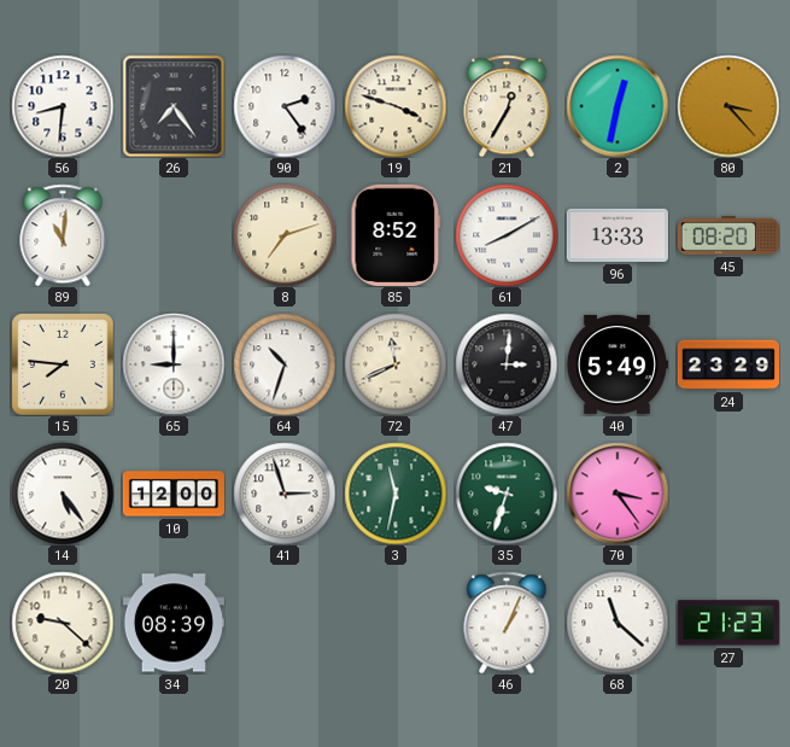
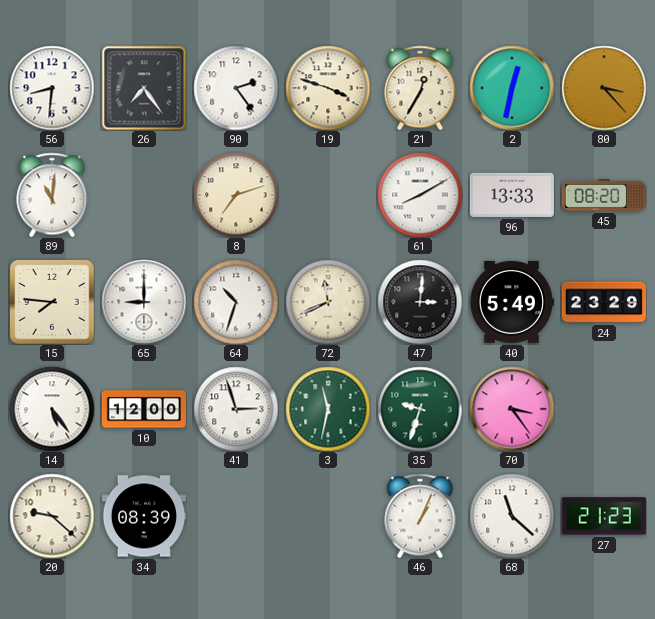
85: 8:52 -> none (396, 235)
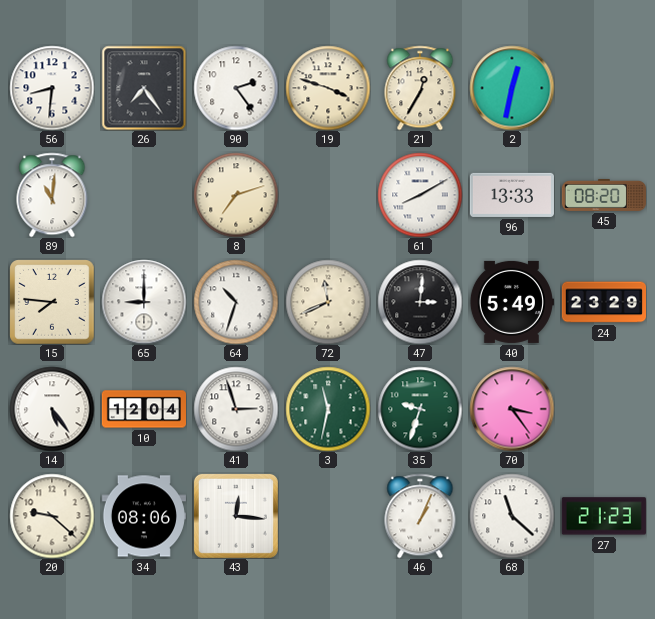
80: 3:23 -> none (604, 88)
10: 12:00 -> 12:04 (143, 409)
34: 08:39 -> 08:06 (144, 516)
43: none -> 12:16 (236, 516)
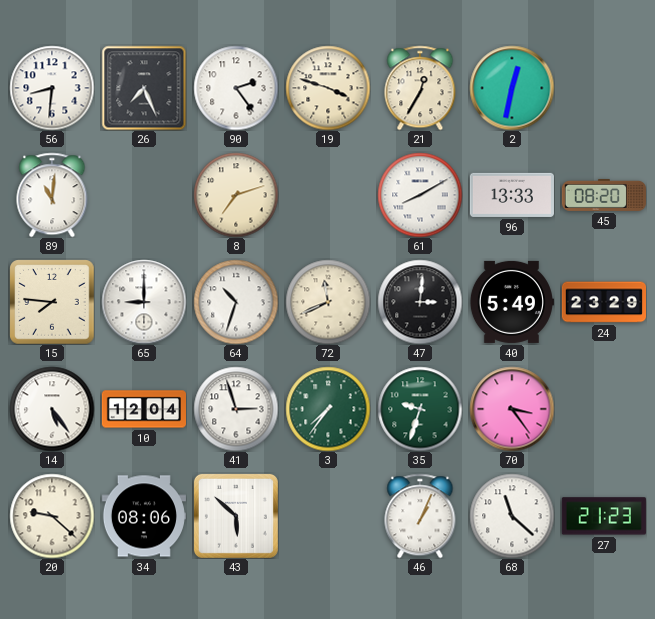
26: 7:24 -> 7:26 (144, 88)
3: 11:32 -> 7:36 (328, 409)
43: 12:16 -> 5:52 (236, 516)
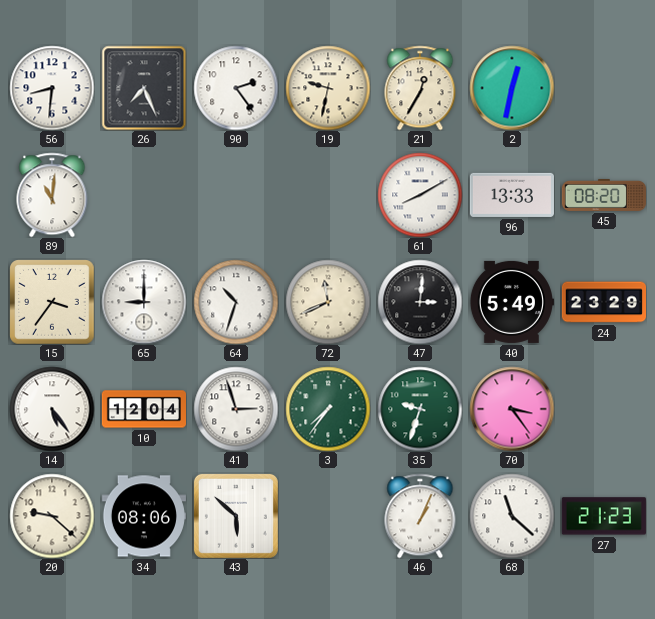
19: 3:48 -> 9:32 (328, 88)
8: 7:12 -> none (236, 195)
15: 7:46 -> 3:36 (52, 302)
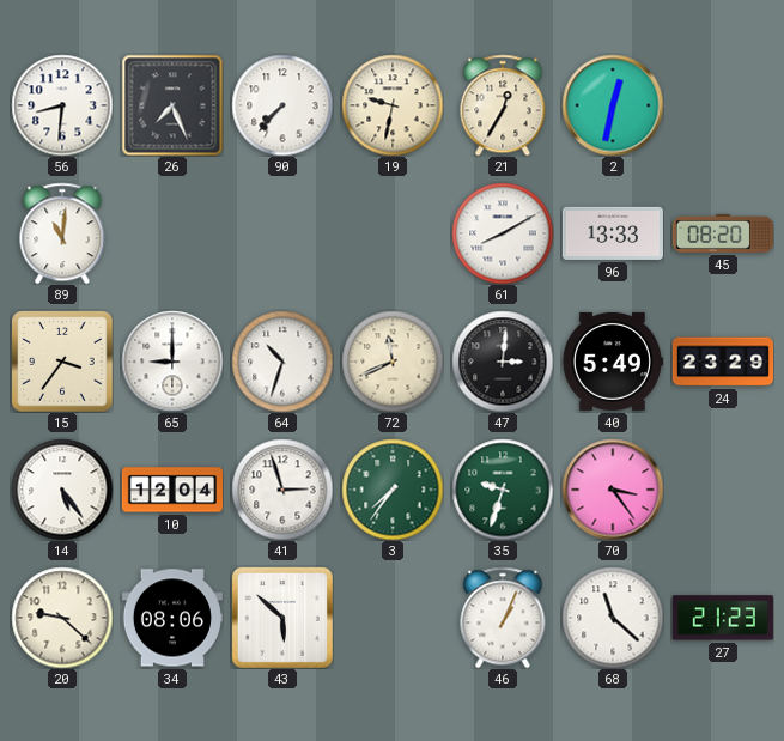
90: 2:24 -> 7:37 (282, 105)
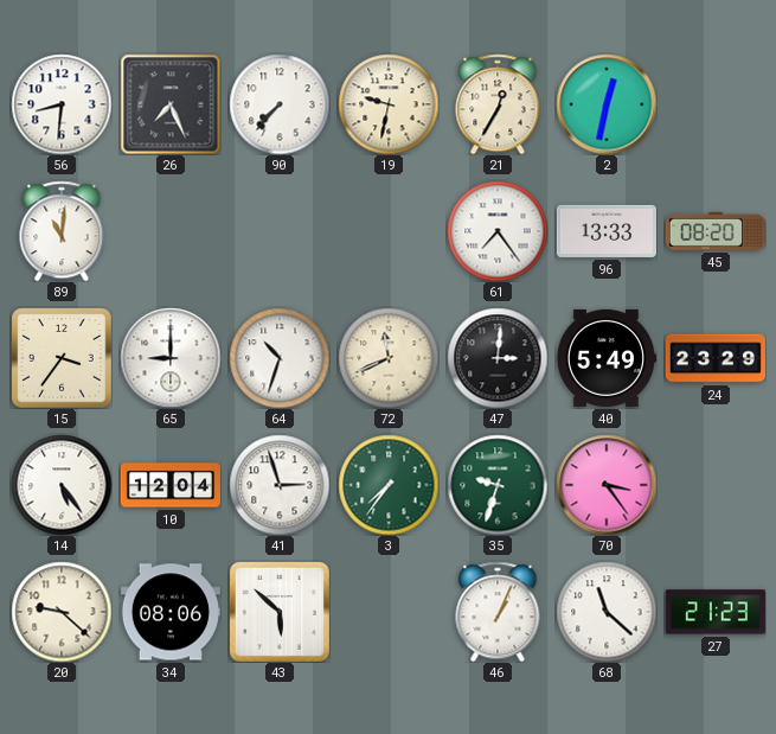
61: 8:10 -> 7:24 (498, 231)
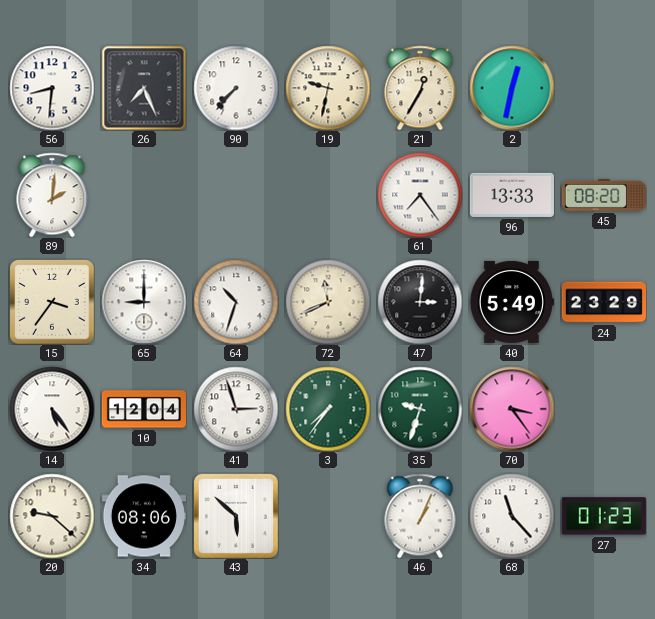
89: 11:01 -> 2:01 (52, 195)
68: 11:22 -> 11:23 (512, 516)
27: 21:23 -> 01:23 (604, 516)
